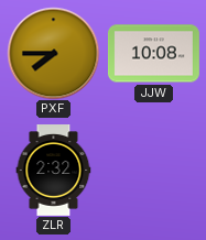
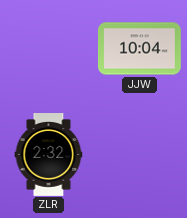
PXF: 7:45 -> none (53, 53)
JJW: 10:08 -> 10:04 (140, 49)
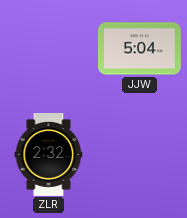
JJW: 10:04 -> 5:04 (140, 49)
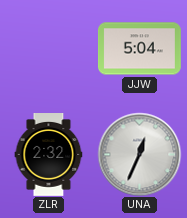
UNA: none -> 12:34 (139, 154)
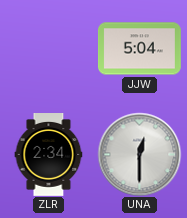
ZLR: 2:32 -> 2:34 (49, 155)
UNA: 12:34 -> 12:30 (139, 154)
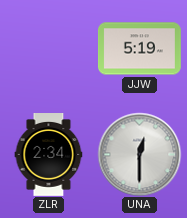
JJW: 5:04 -> 5:19 (140, 49)
